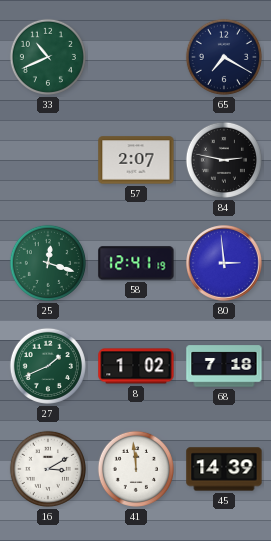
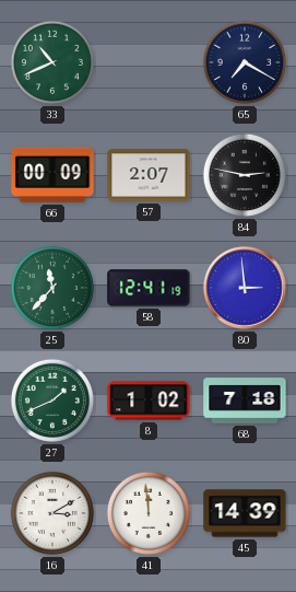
66: none -> 00:09 (52, 175)
25: 12:18 -> 11:37 (52, 288)
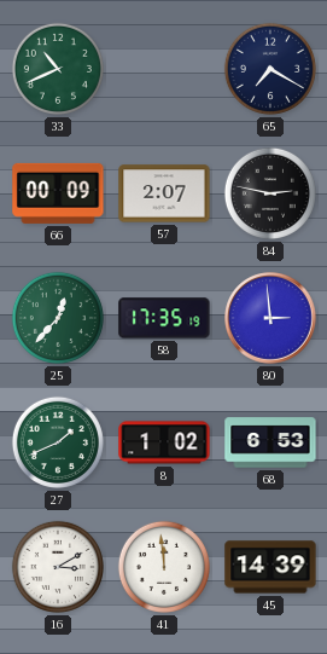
25: 11:37 -> 12:37 (58, 318)
58: 12:41 -> 17:35 (164, 318)
68: 7:18 -> 6:53 (270, 442)
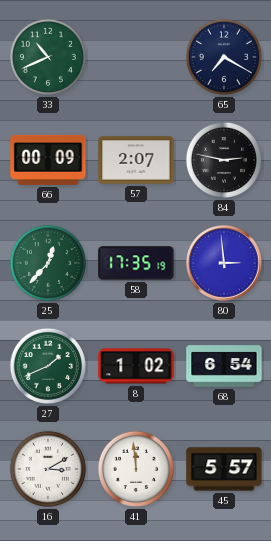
68: 6:53 -> 6:54 (224, 366)
45: 14:39 -> 5:57 (224, 469)
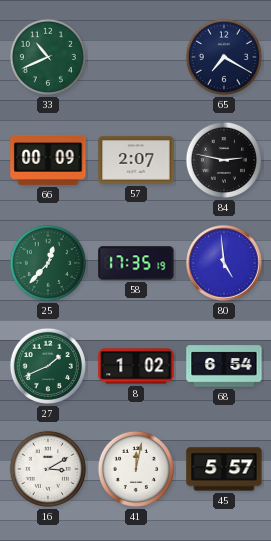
80: 2:59 -> 4:59 (224, 263)
41: 11:59 -> 12:02 (136, 469)
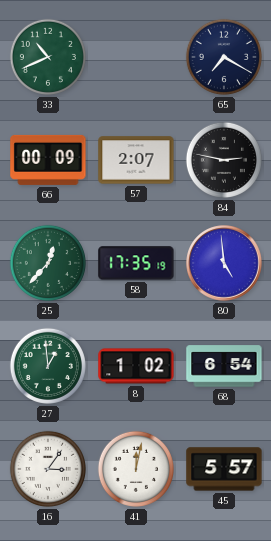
27: 1:41 -> 12:59 (48, 366)
16: 3:10 -> 3:06 (48, 469)
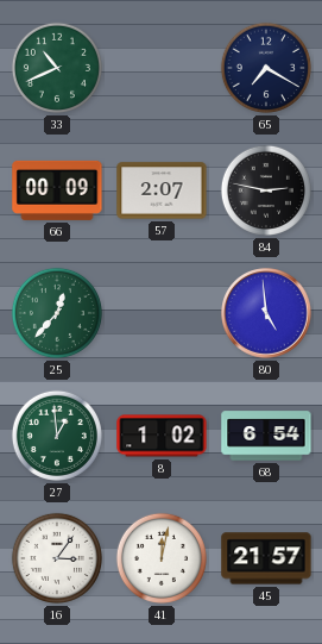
58: 17:35 -> none (136, 263)
45: 5:57 -> 21:57 (266, 558)
